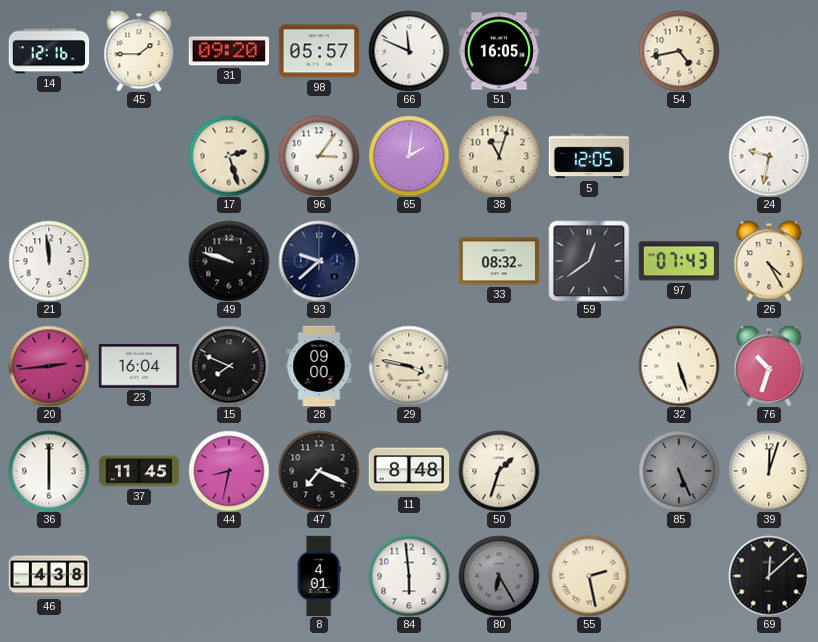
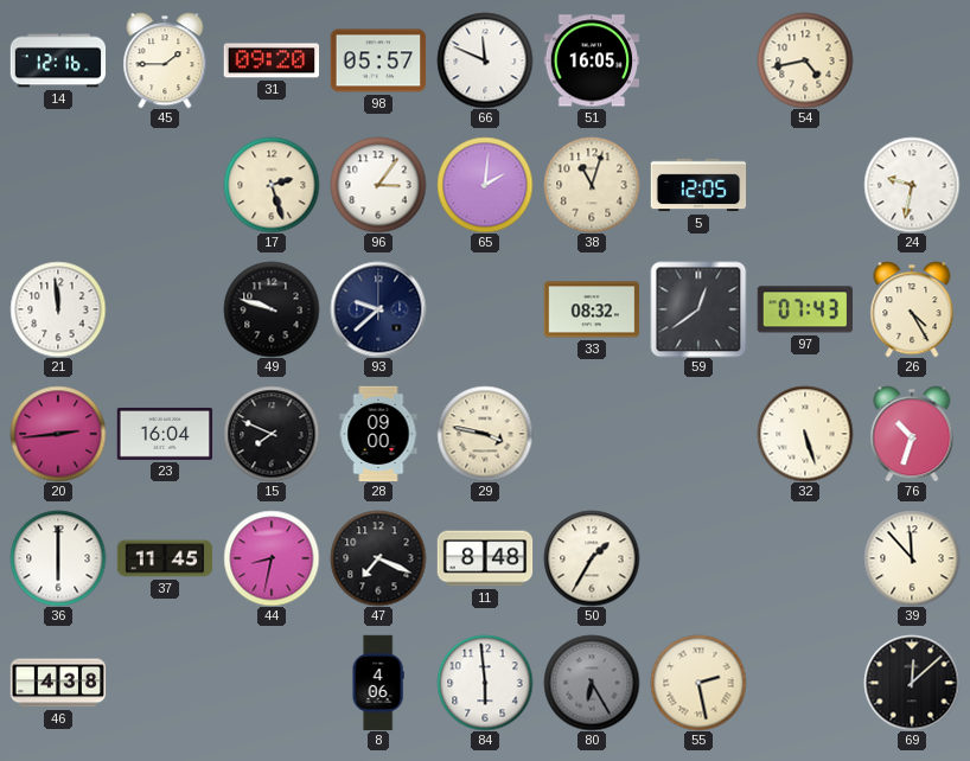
50: 1:33 -> 1:35 (592, 558)
85: 5:26 -> none (679, 471)
39: 12:03 -> 11:53 (912, 558)
8: 4:01 -> 4:06 (378, 683)
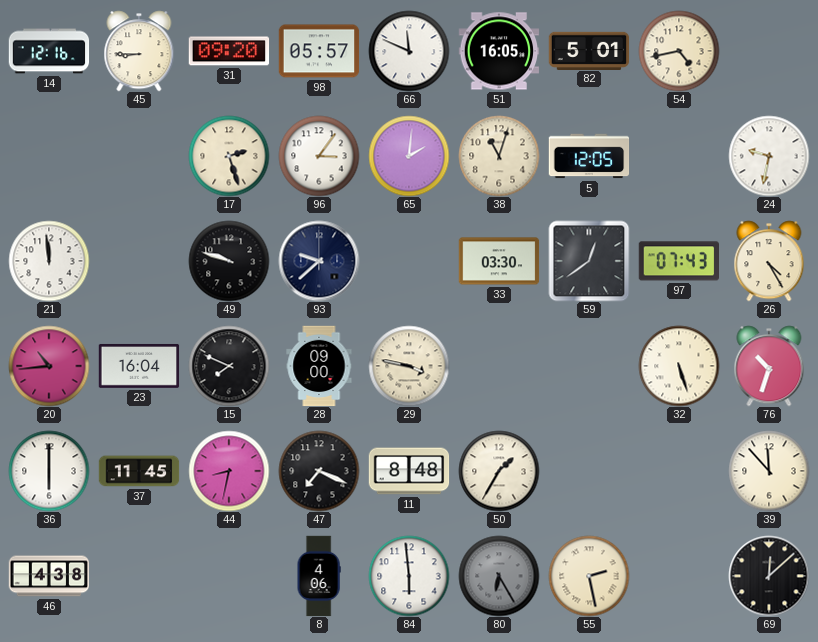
45: 1:45 -> 8:45 (139, 51)
82: none -> 5:01 (589, 50)
33: 08:32 -> 03:30 (499, 261)
20: 2:44 -> 10:44 (49, 366)
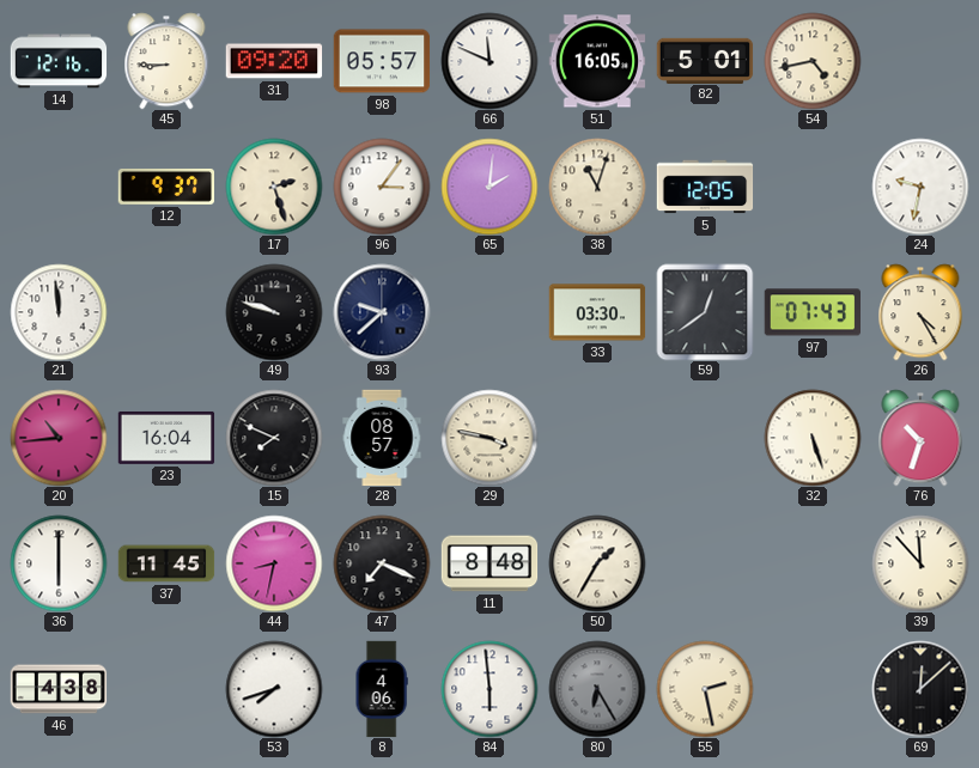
12: none -> 9:37 (165, 187)
28: 09:00 -> 08:57 (382, 438)
53: none -> 7:42 (274, 689)
